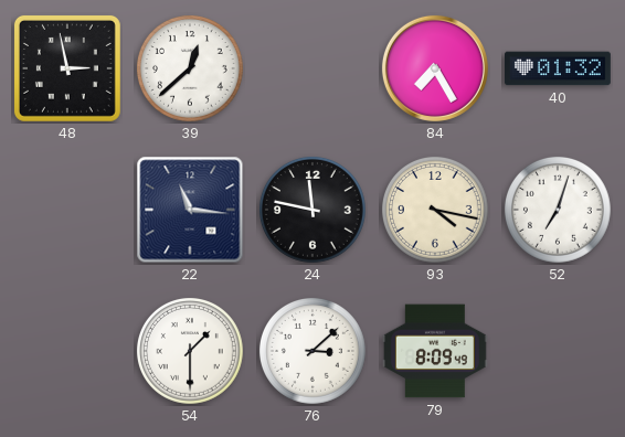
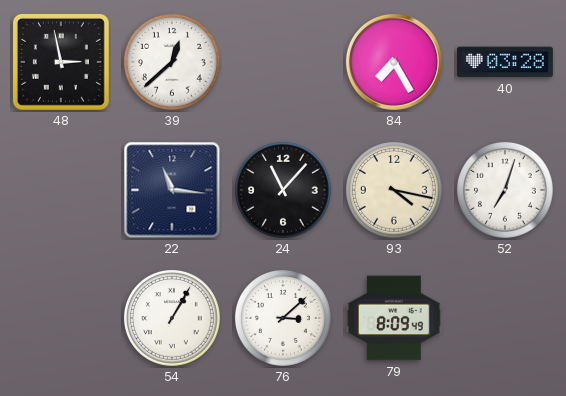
40: 01:32 -> 03:28 (505, 62)
24: 11:47 -> 11:07 (283, 190)
54: 1:30 -> 1:05 (172, 318)
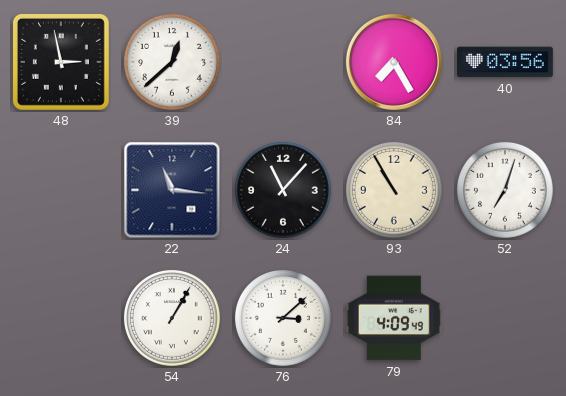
40: 03:28 -> 03:56 (505, 62)
93: 4:17 -> 10:55 (394, 190)
79: 8:09 -> 4:09 (394, 318)
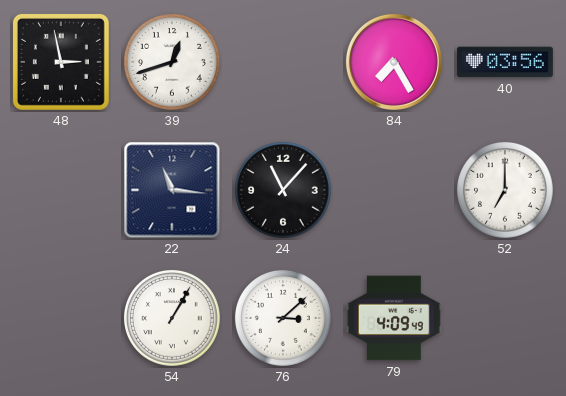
39: 12:38 -> 12:42 (172, 62)
93: 10:55 -> none (394, 190)
52: 7:03 -> 7:00 (505, 190)
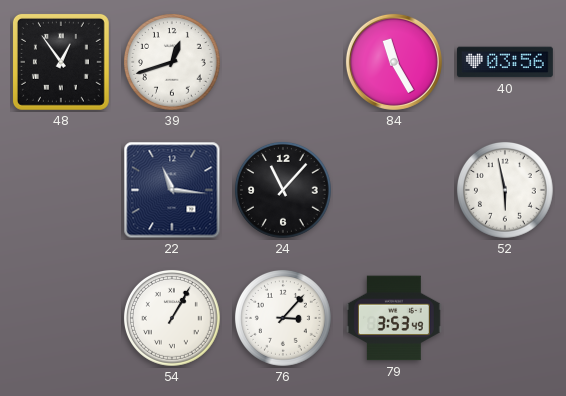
48: 2:58 -> 12:54 (61, 62)
84: 7:25 -> 11:25 (394, 62)
52: 7:00 -> 5:58 (505, 190)
76: 3:08 -> 3:07 (283, 318)
79: 4:09 -> 3:53 (394, 318)
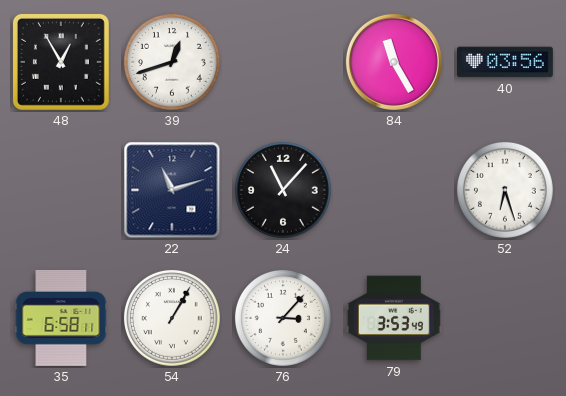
48: 12:54 -> 12:55 (61, 62)
22: 11:16 -> 11:12 (172, 190)
52: 5:58 -> 6:27 (505, 190)
35: none -> 6:58 (61, 318)
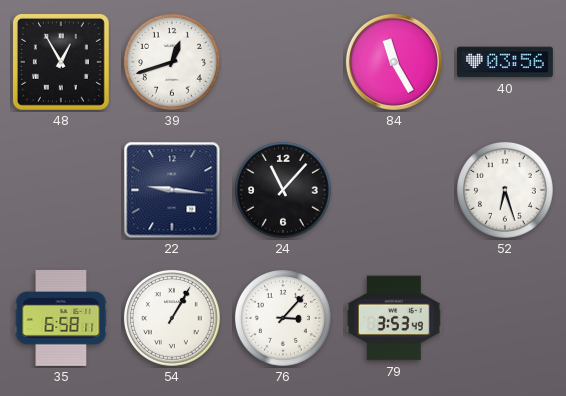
22: 11:12 -> 9:16 (172, 190)
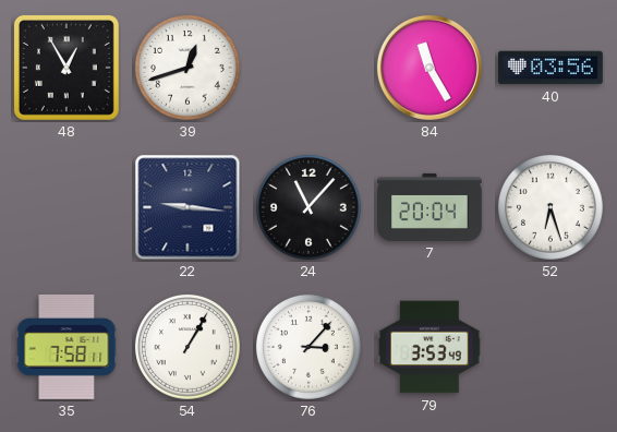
7: none -> 20:04 (431, 207)
35: 6:58 -> 7:58 (66, 347)
